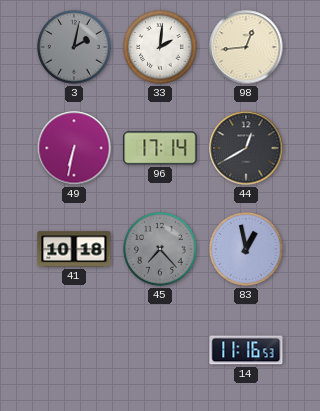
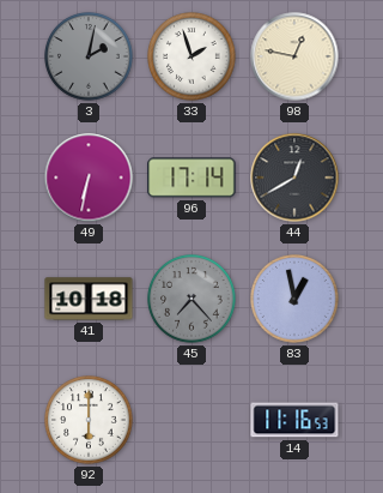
33: 2:01 -> 1:57 (191, 56)
98: 12:44 -> 12:47 (294, 56)
92: none -> 6:00 (89, 420)
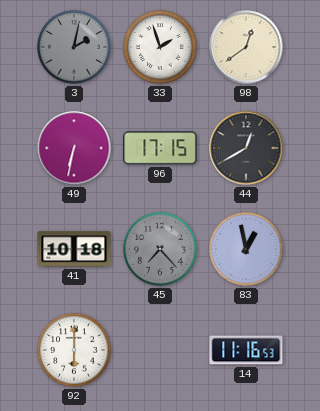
98: 12:47 -> 12:39 (246, 47)
96: 17:14 -> 17:15 (160, 148)
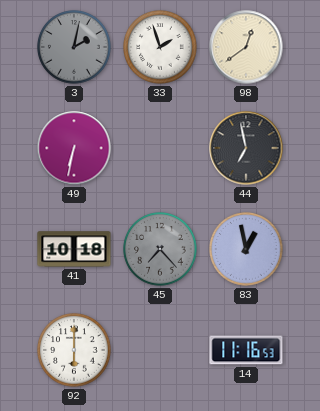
96: 17:15 -> none (160, 148)
44: 12:40 -> 6:58 (246, 148)
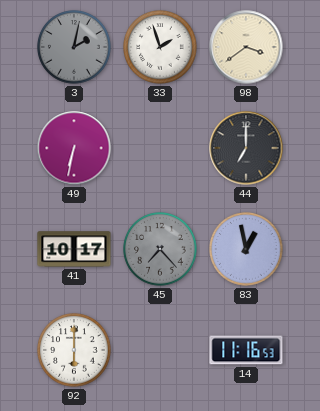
98: 12:39 -> 3:39 (246, 47)
44: 6:58 -> 7:00 (246, 148)
41: 10:18 -> 10:17 (74, 249)
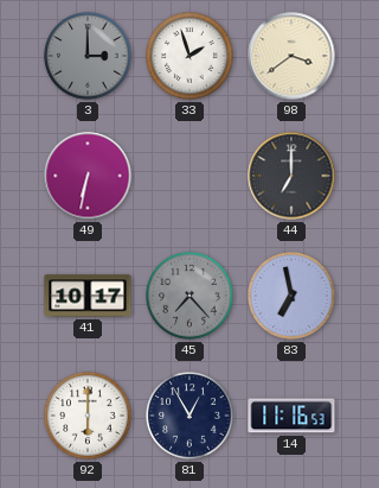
3: 2:02 -> 3:00 (88, 56)
83: 12:58 -> 6:58 (291, 296)
81: none -> 12:55 (189, 416)
